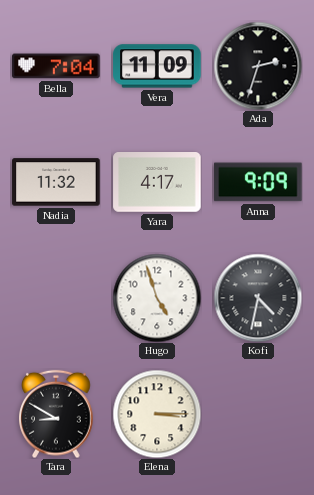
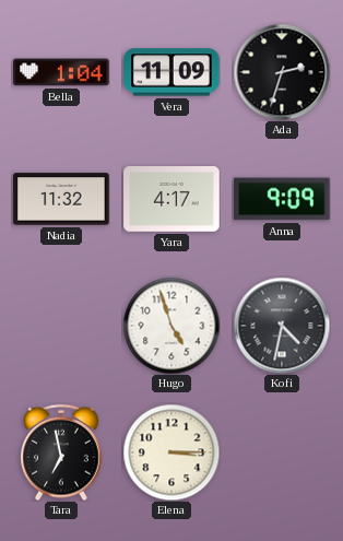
Bella: 7:04 -> 1:04 (61, 72)
Tara: 8:50 -> 6:58 (62, 452)
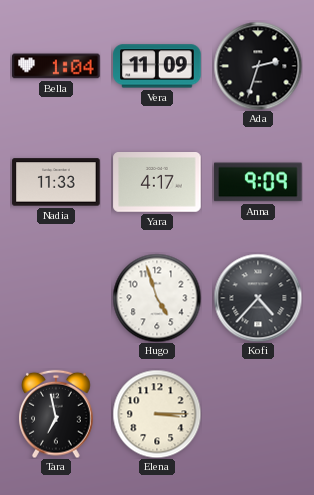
Nadia: 11:32 -> 11:33 (56, 182)
Kofi: 4:32 -> 4:37 (258, 298)
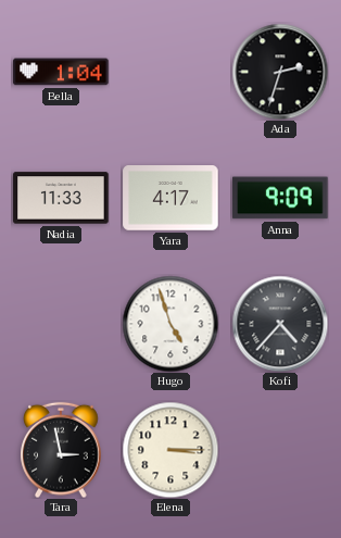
Vera: 11:09 -> none (157, 66)
Tara: 6:58 -> 2:58 (62, 450)
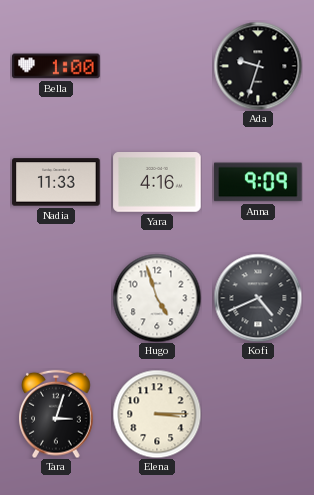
Bella: 1:04 -> 1:00 (56, 66)
Ada: 2:33 -> 9:33 (258, 66)
Yara: 4:17 -> 4:16 (157, 183)
Kofi: 4:37 -> 4:41 (258, 298)
Tara: 2:58 -> 3:03 (57, 414)
